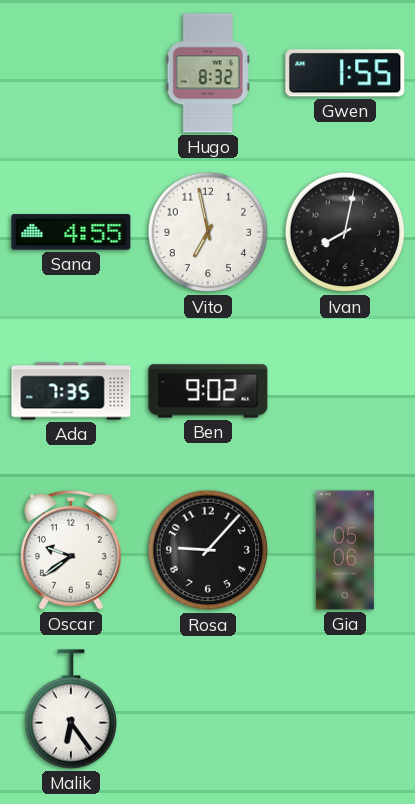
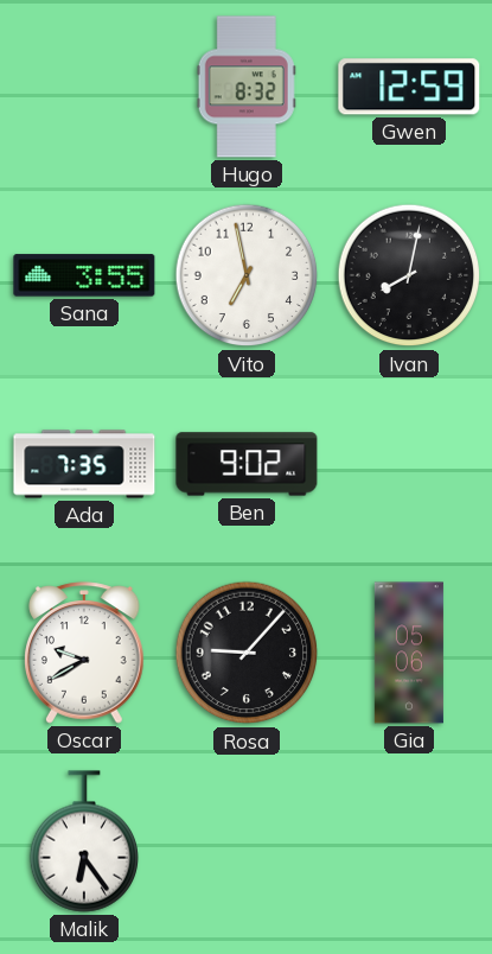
Gwen: 1:55 -> 12:59 (409, 87)
Sana: 4:55 -> 3:55 (84, 275)
Oscar: 9:39 -> 9:40 (84, 653)
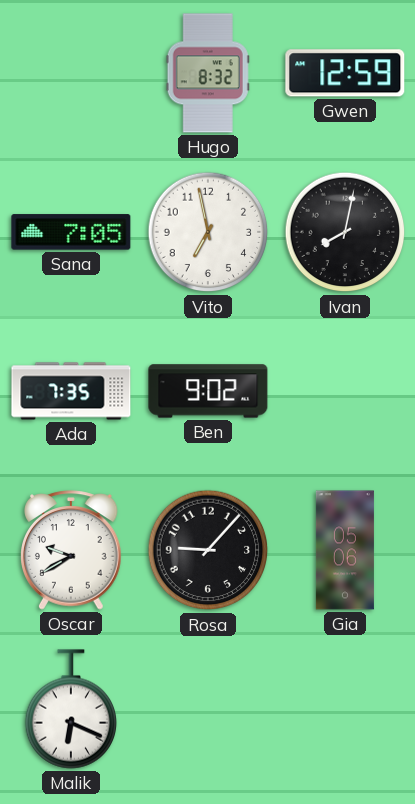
Sana: 3:55 -> 7:05 (71, 232)
Malik: 6:24 -> 6:19 (70, 709)
